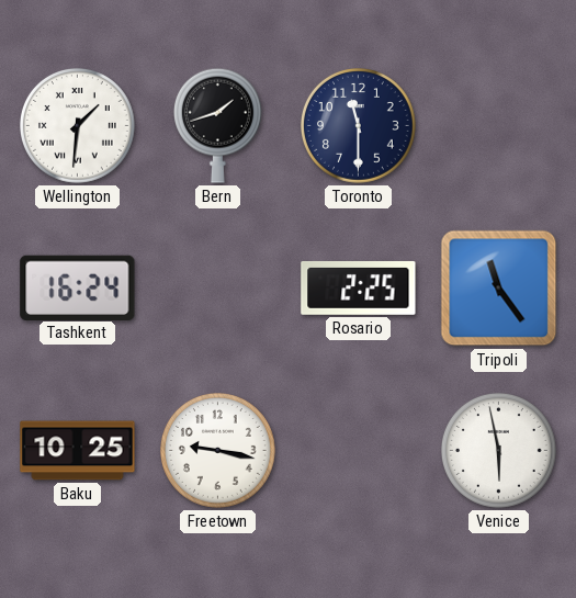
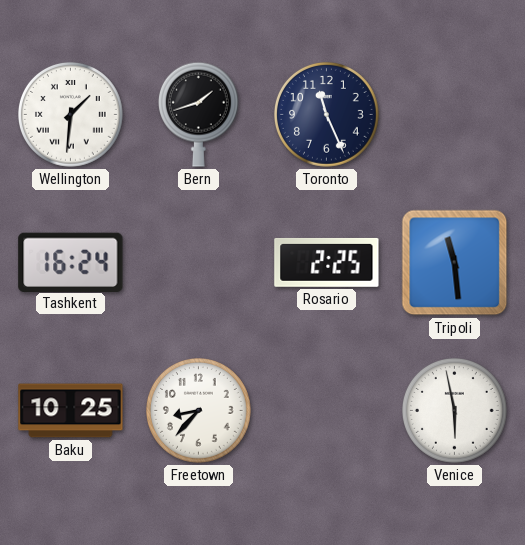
Toronto: 11:30 -> 11:26 (327, 115)
Tripoli: 11:24 -> 11:29 (455, 263)
Freetown: 9:17 -> 8:37 (199, 411)
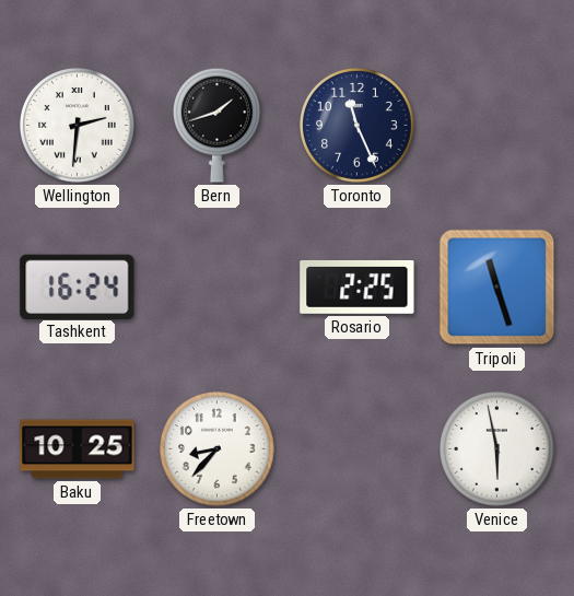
Wellington: 1:31 -> 2:31 (78, 126)
Tripoli: 11:29 -> 11:27 (497, 288)
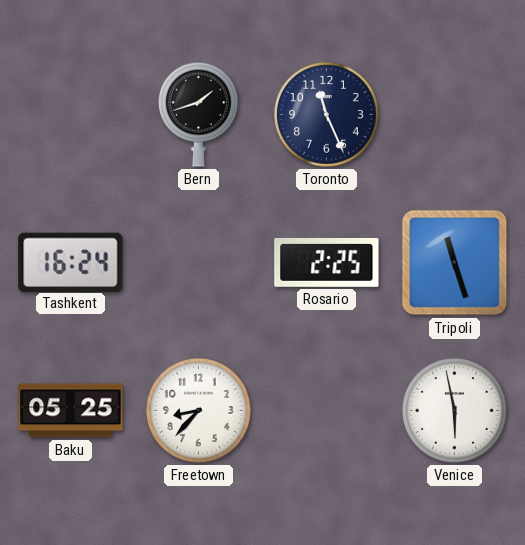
Wellington: 2:31 -> none (78, 126)
Baku: 10:25 -> 05:25 (71, 411)
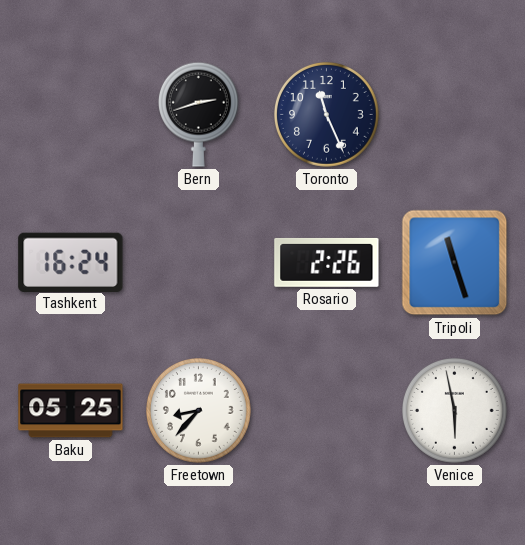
Bern: 1:42 -> 2:42 (198, 114)
Rosario: 2:25 -> 2:26 (327, 262)
